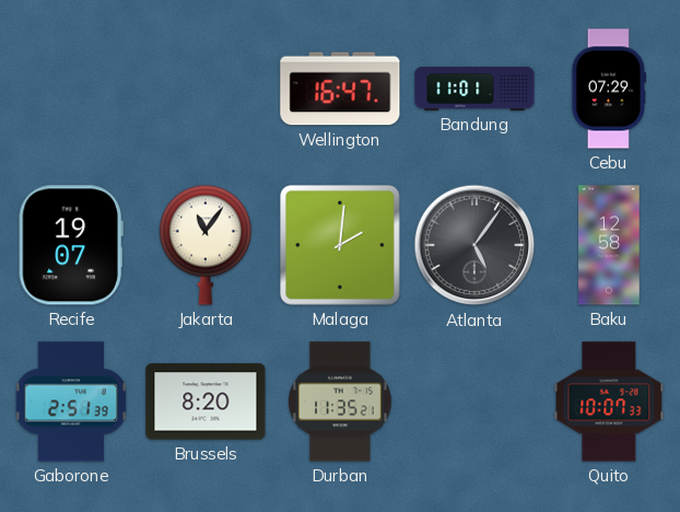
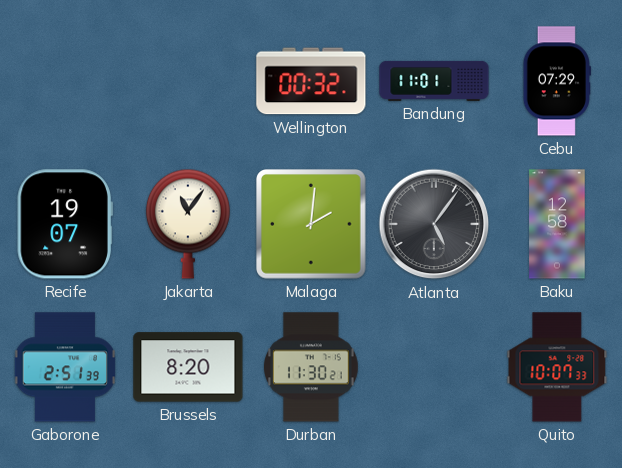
Wellington: 16:47 -> 00:32 (311, 81)
Durban: 11:35 -> 11:30 (312, 367)
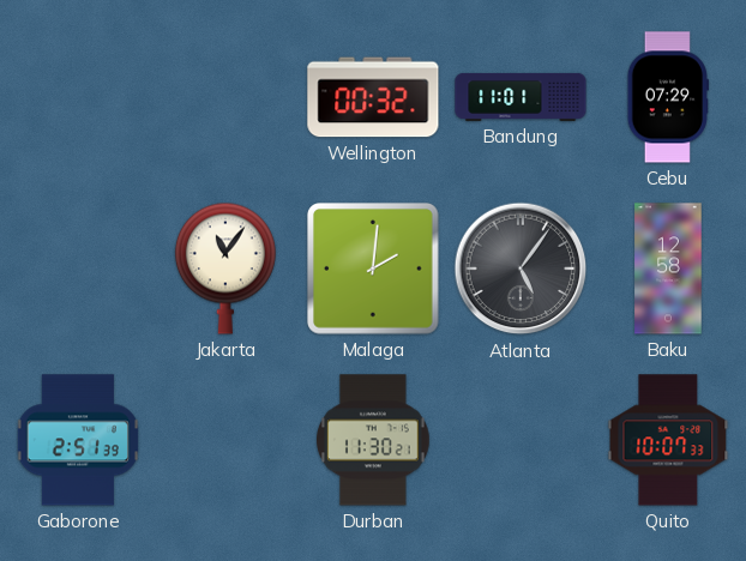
Recife: 19:07 -> none (65, 224)
Brussels: 8:20 -> none (188, 367)
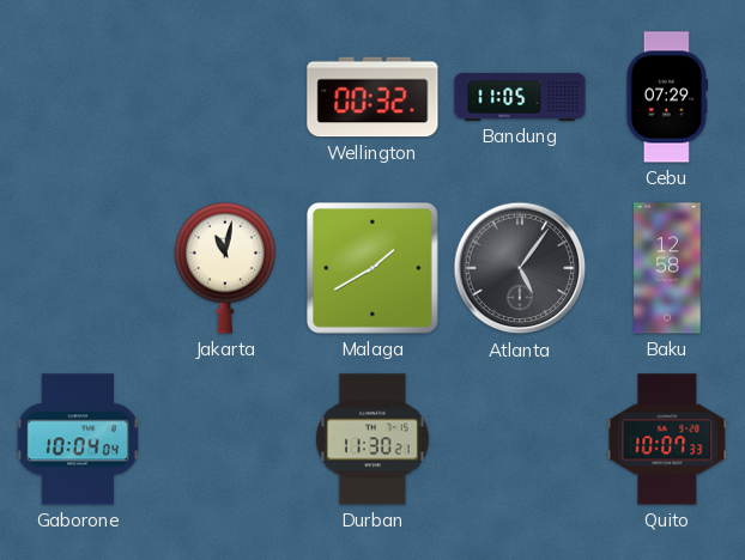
Bandung: 11:01 -> 11:05 (520, 97)
Jakarta: 11:06 -> 11:02 (225, 268)
Malaga: 2:01 -> 1:40 (372, 268)
Gaborone: 2:51 -> 10:04 (78, 439)
